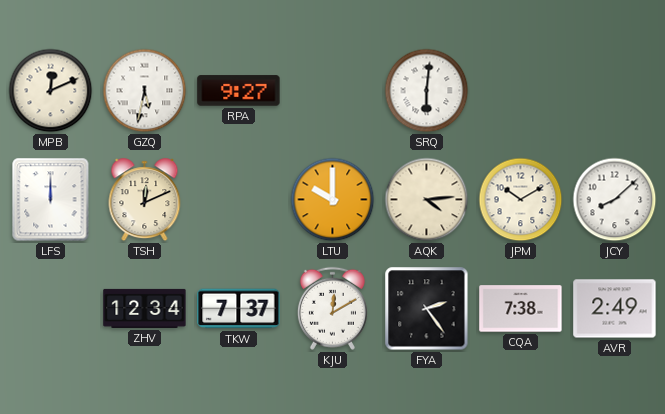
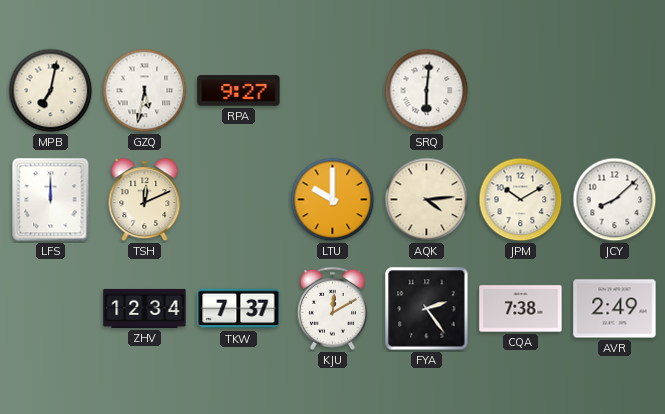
MPB: 12:11 -> 7:02 (51, 91)
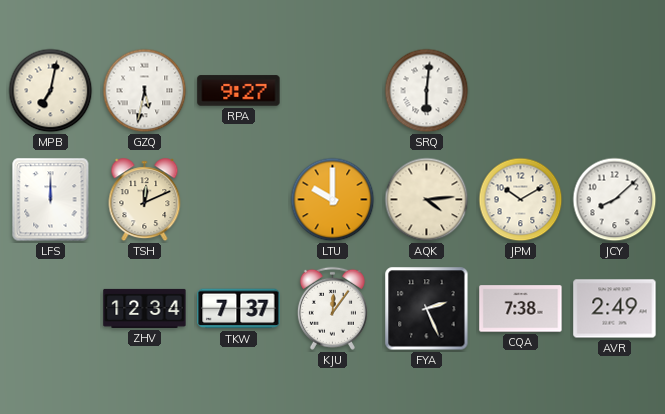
KJU: 12:10 -> 12:06 (332, 308)
FYA: 2:24 -> 2:26 (427, 309)
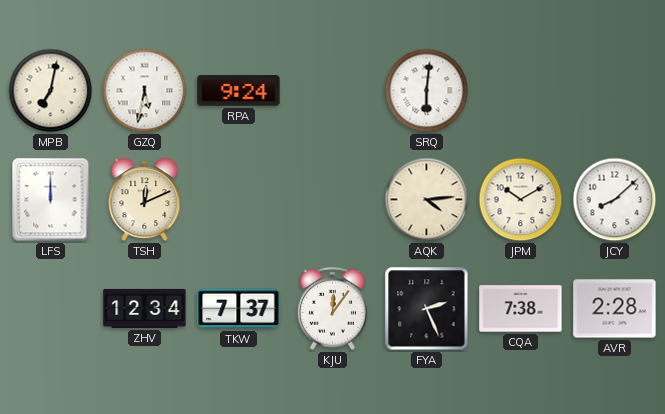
RPA: 9:27 -> 9:24 (239, 91)
LTU: 10:00 -> none (333, 200)
AVR: 2:49 -> 2:28 (615, 309)
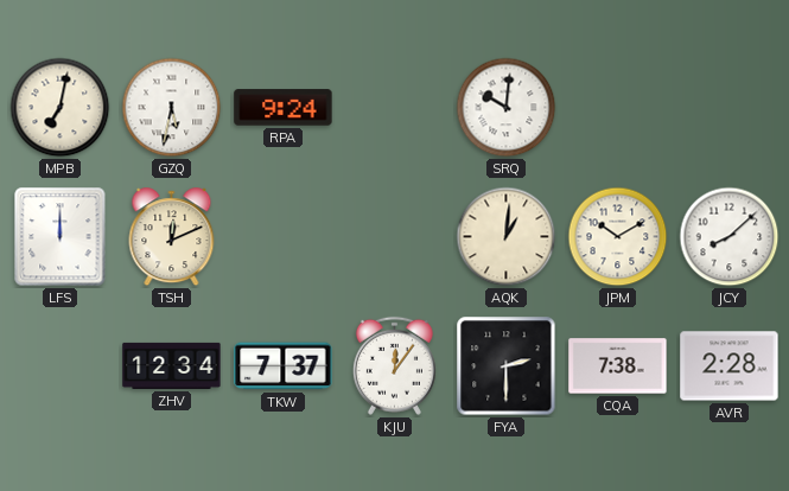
SRQ: 6:01 -> 10:01 (507, 108)
AQK: 4:14 -> 1:01 (507, 237)
FYA: 2:26 -> 2:30 (507, 366)
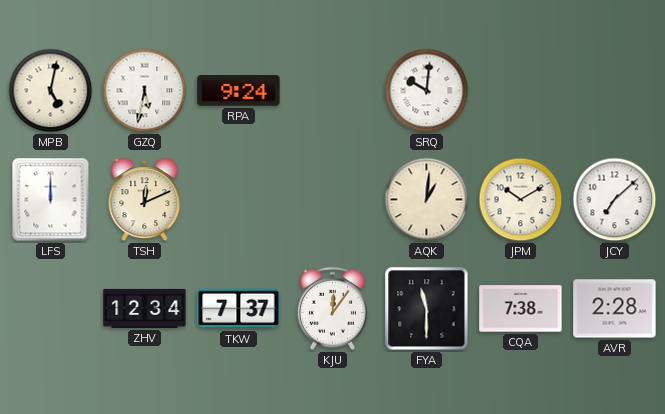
MPB: 7:02 -> 5:02 (51, 91)
JCY: 8:08 -> 7:08 (615, 200)
FYA: 2:30 -> 11:30 (427, 309)
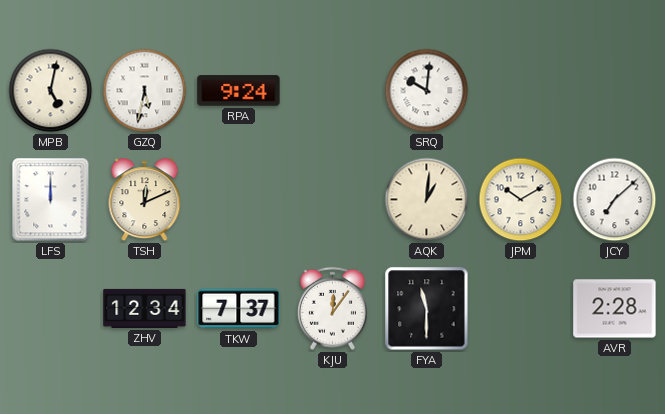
CQA: 7:38 -> none (521, 309)
